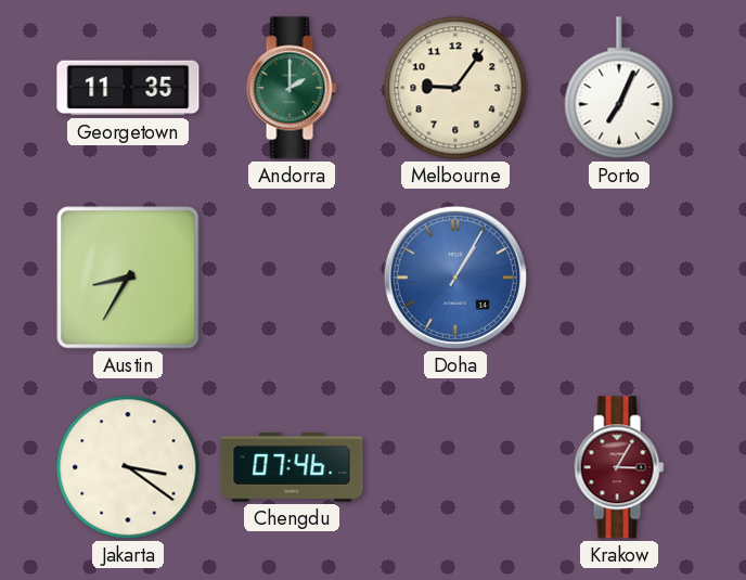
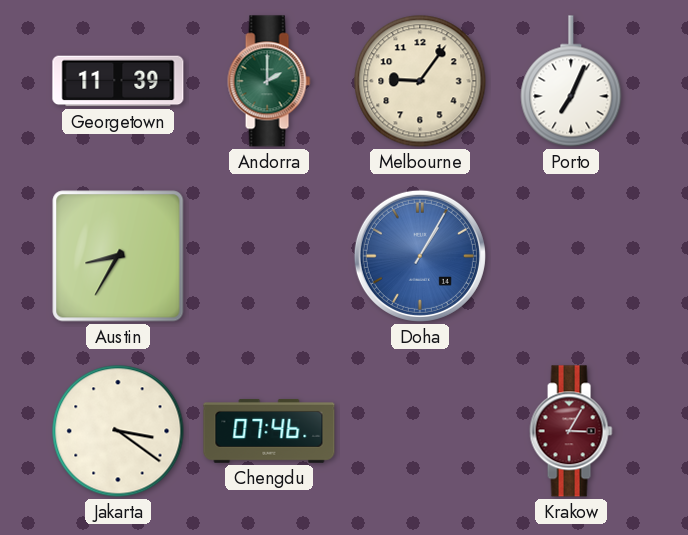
Georgetown: 11:35 -> 11:39 (118, 81)
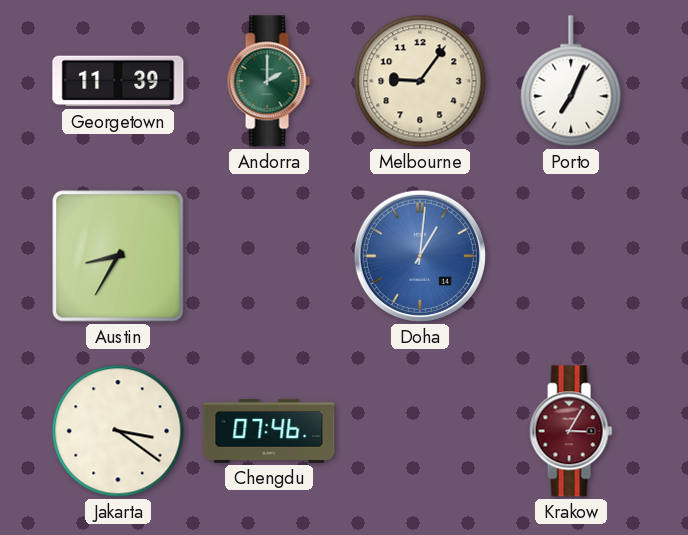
Doha: 1:05 -> 1:01 (420, 256)
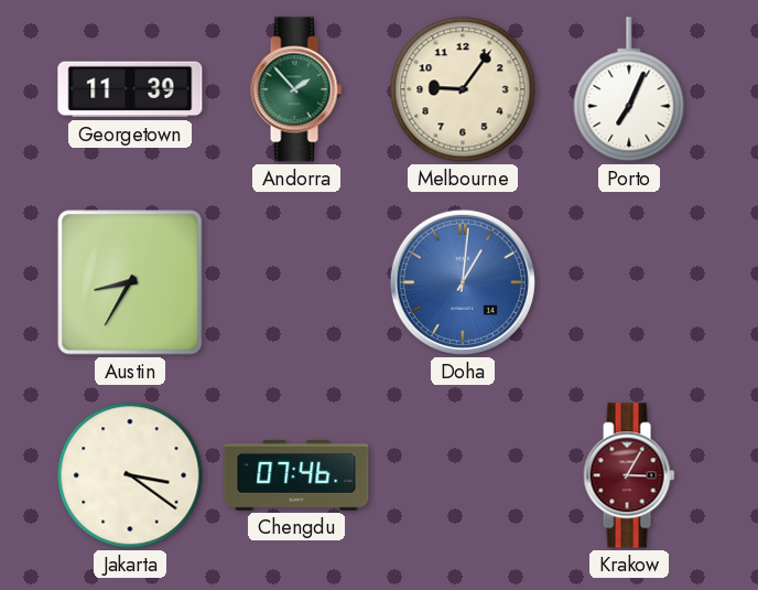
Andorra: 2:00 -> 1:53 (296, 89)
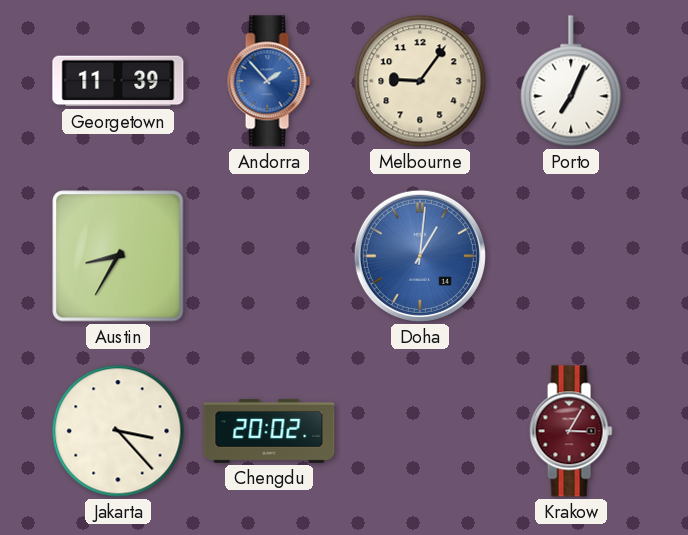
Andorra dial: green -> blue (269, 81)
Jakarta: 3:21 -> 3:23 (118, 431)
Chengdu: 07:46 -> 20:02 (269, 431)
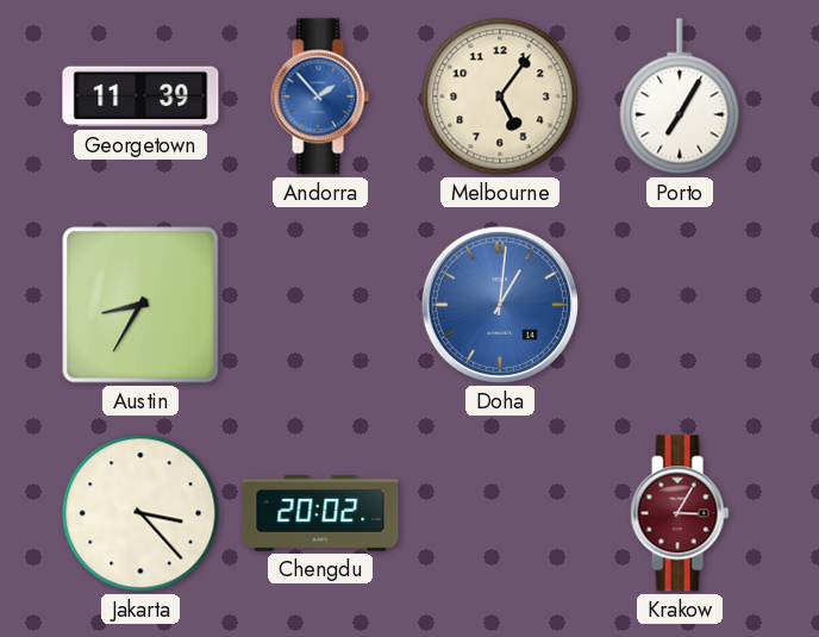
Melbourne: 9:06 -> 5:06 (500, 96)
Porto: 7:04 -> 7:05 (680, 96)
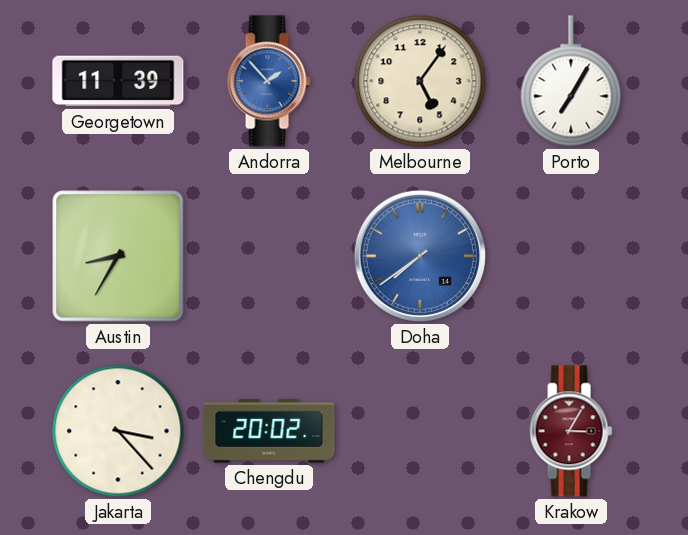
Doha: 1:01 -> 7:39 (420, 256)
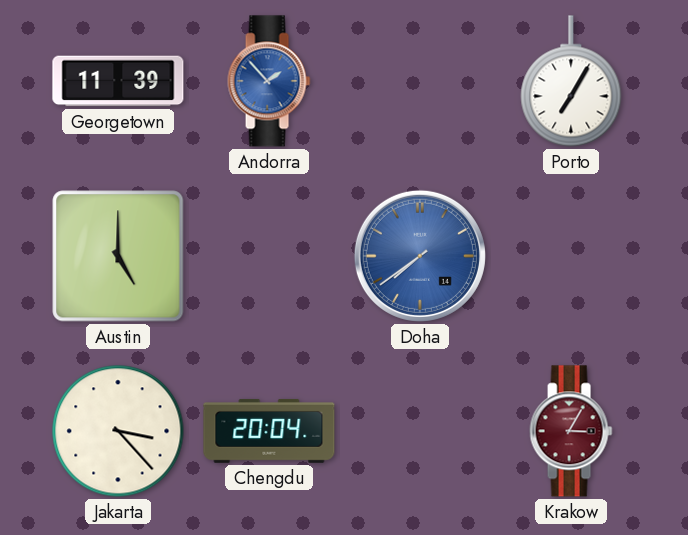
Melbourne: 5:06 -> none (420, 81)
Austin: 8:35 -> 5:00 (118, 256)
Chengdu: 20:02 -> 20:04 (269, 431)
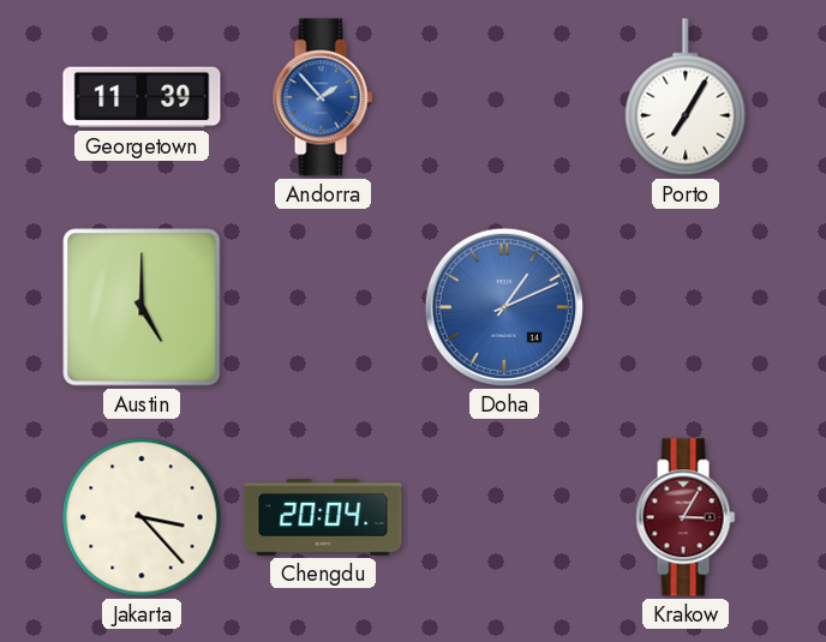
Doha: 7:39 -> 1:11 (504, 307)
